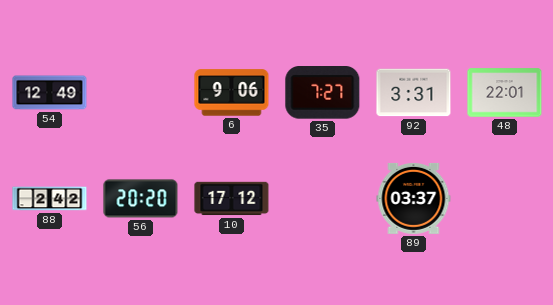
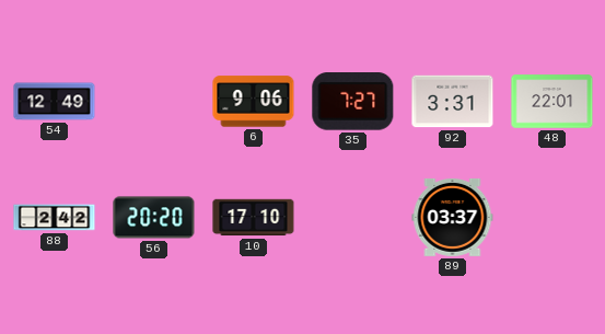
10: 17:12 -> 17:10 (254, 218)
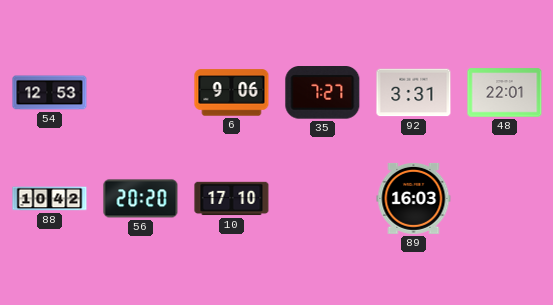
54: 12:49 -> 12:53 (50, 93)
88: 2:42 -> 10:42 (50, 199)
89: 03:37 -> 16:03 (414, 198)
